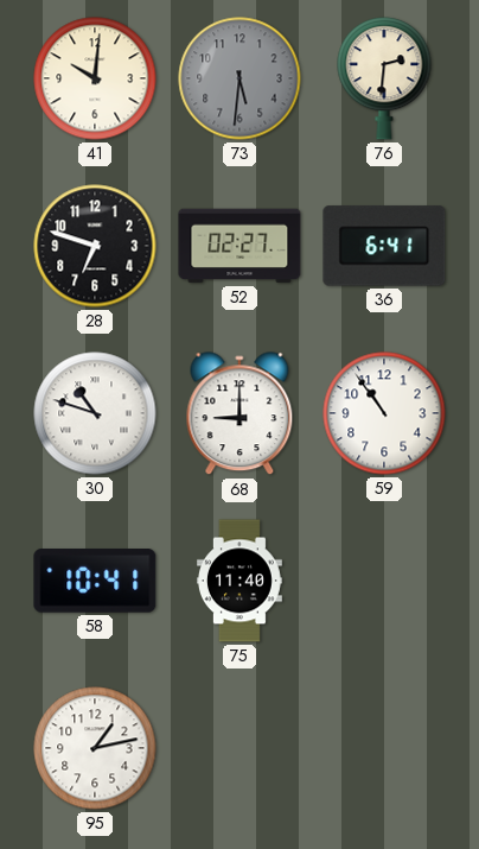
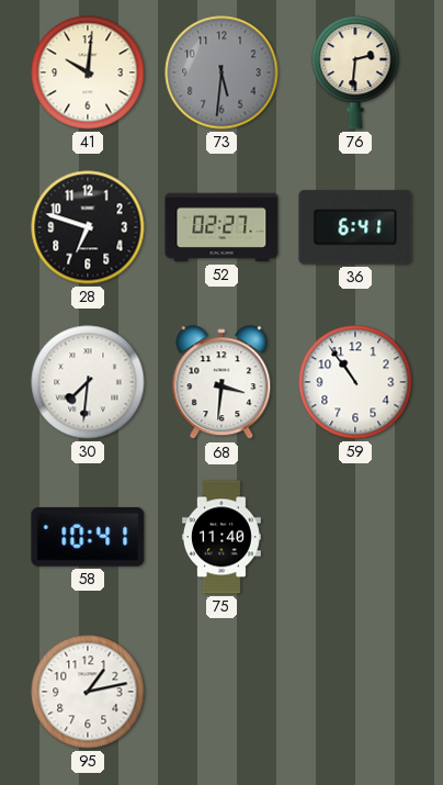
30: 10:48 -> 7:31 (88, 382)
68: 9:00 -> 3:31 (222, 383)
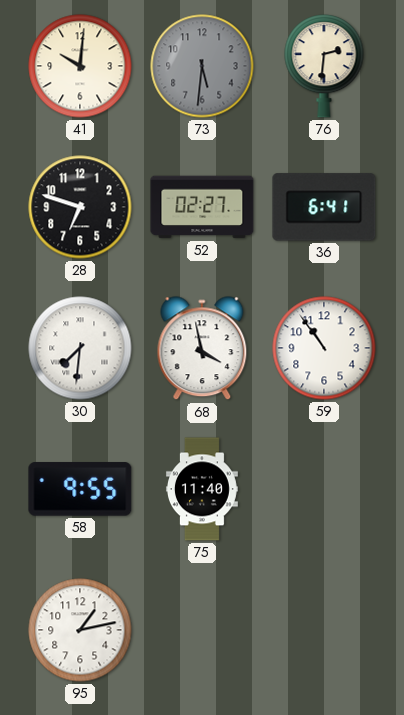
68: 3:31 -> 3:58 (202, 349)
58: 10:41 -> 9:55 (80, 489)
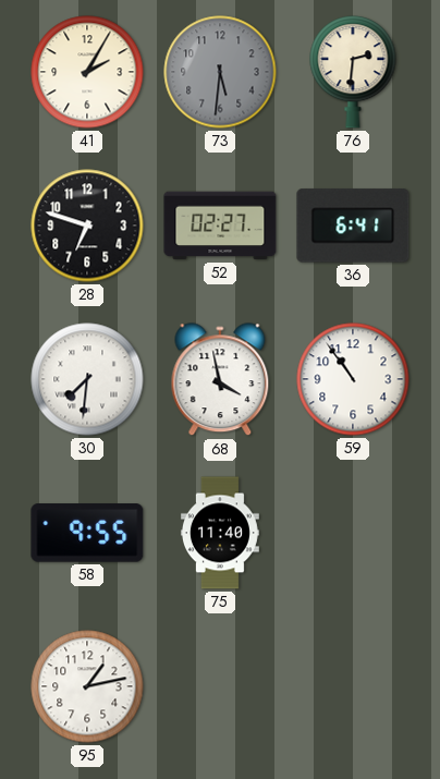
41: 10:01 -> 2:05 (87, 72)
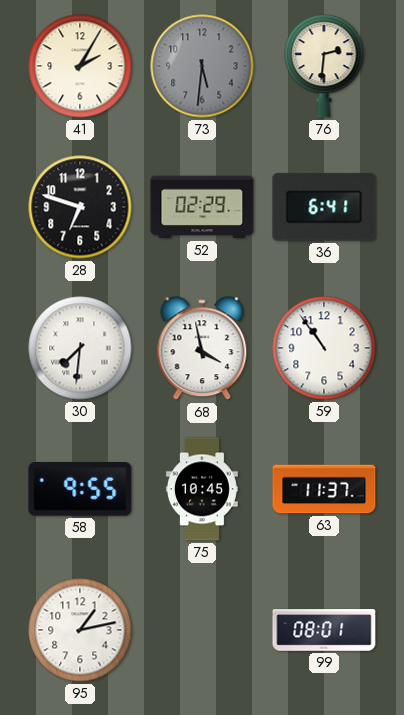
52: 02:27 -> 02:29 (202, 207)
75: 11:40 -> 10:45 (202, 489)
63: none -> 11:37 (324, 489)
99: none -> 08:01 (324, 630)
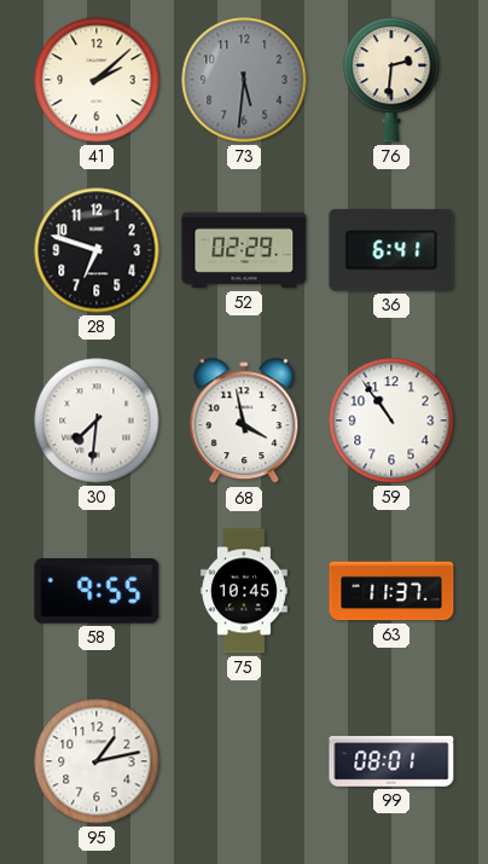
41: 2:05 -> 2:08 (97, 80)
